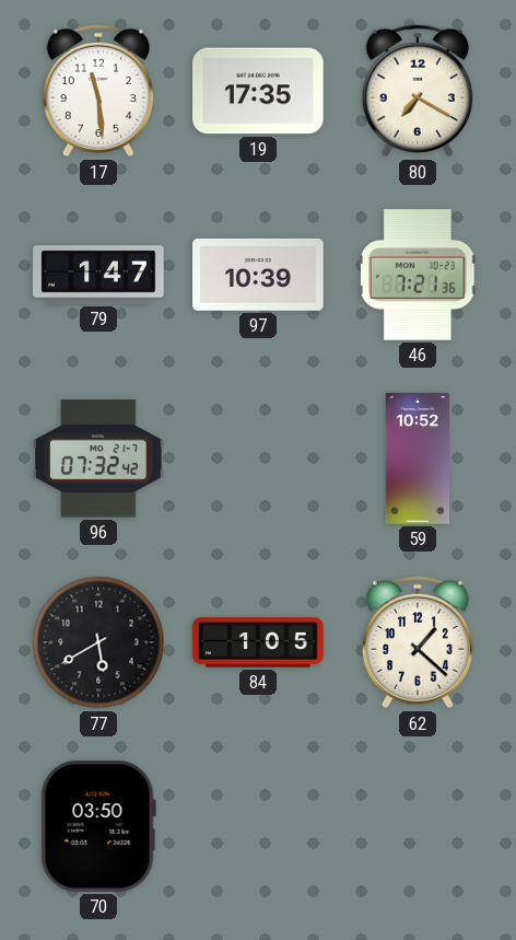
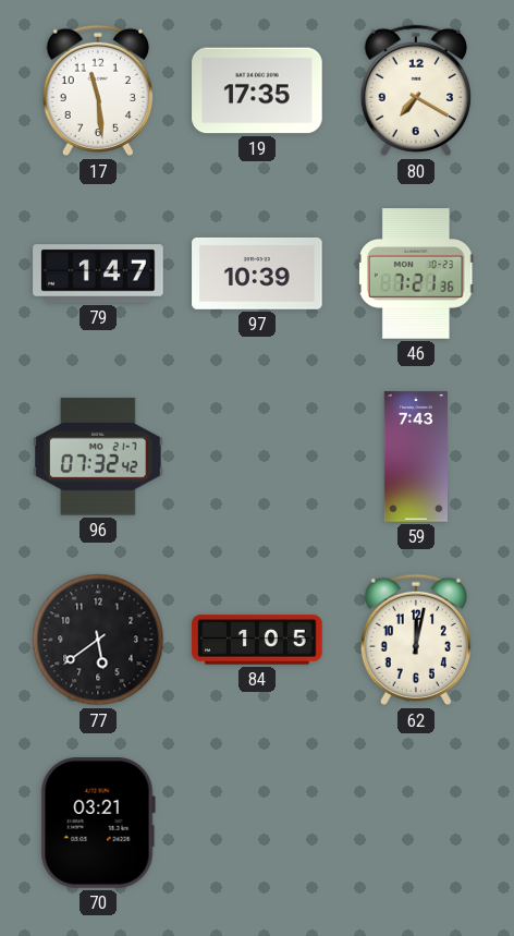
59: 10:52 -> 7:43 (415, 457)
77: 5:40 -> 5:39 (98, 640)
62: 1:22 -> 12:02 (416, 640)
70: 03:50 -> 03:21 (98, 824)
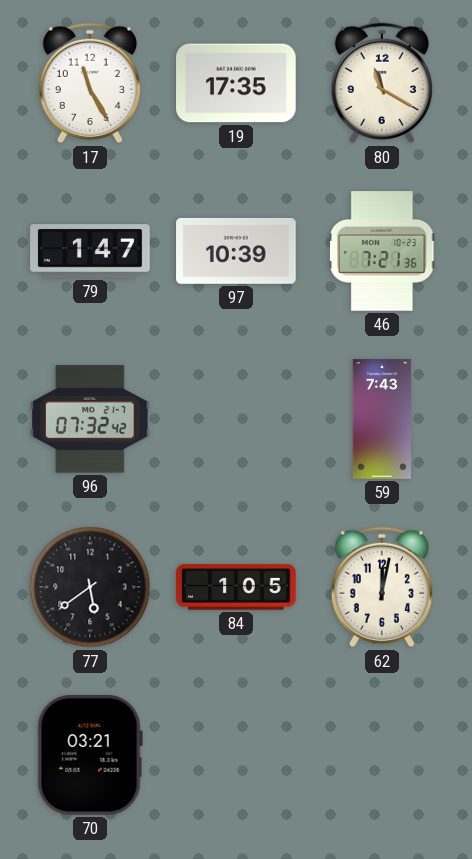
17: 11:29 -> 11:25 (90, 83)
80: 7:20 -> 11:20 (382, 83)
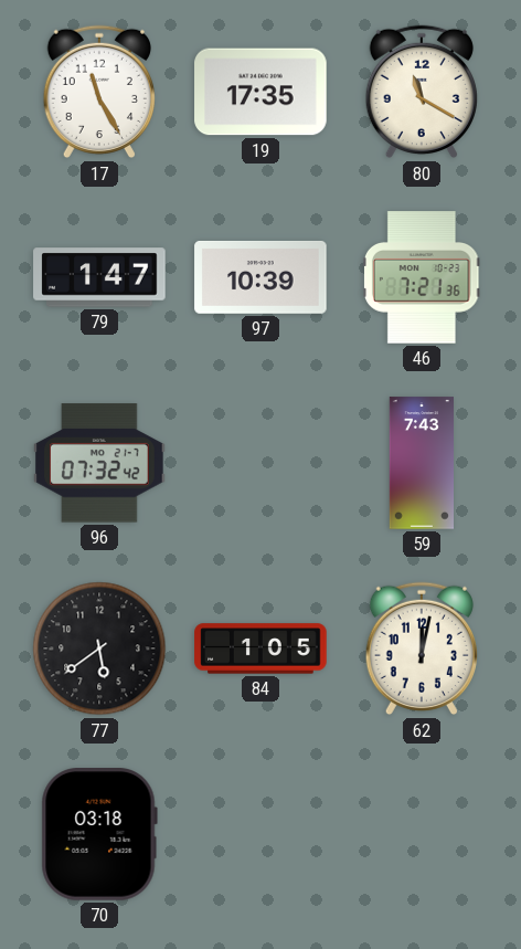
70: 03:21 -> 03:18 (99, 835)
